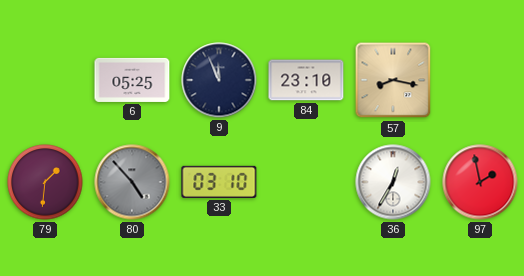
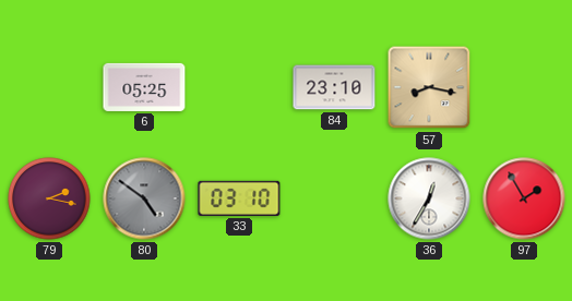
9: 11:56 -> none (219, 80)
79: 1:31 -> 2:17 (49, 198)
80: 4:53 -> 4:51 (144, 198)
97: 1:58 -> 1:55 (524, 198)
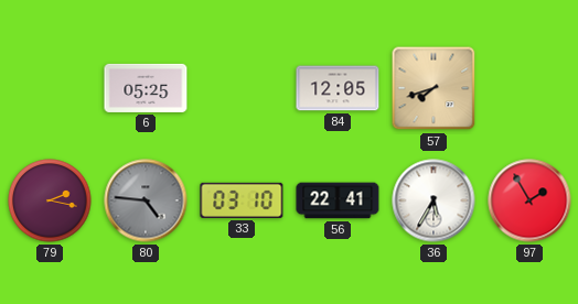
84: 23:10 -> 12:05 (338, 88)
57: 8:17 -> 7:42 (433, 88)
80: 4:51 -> 4:46 (146, 200)
56: none -> 22:41 (338, 200)
36: 12:35 -> 5:35 (433, 200)
